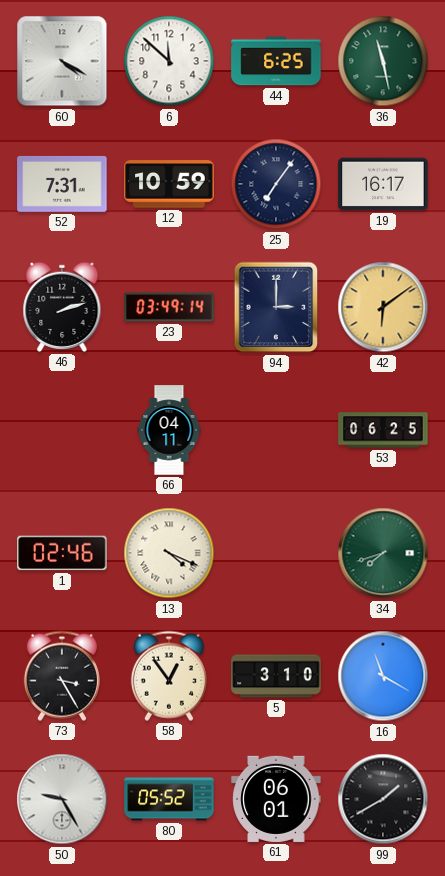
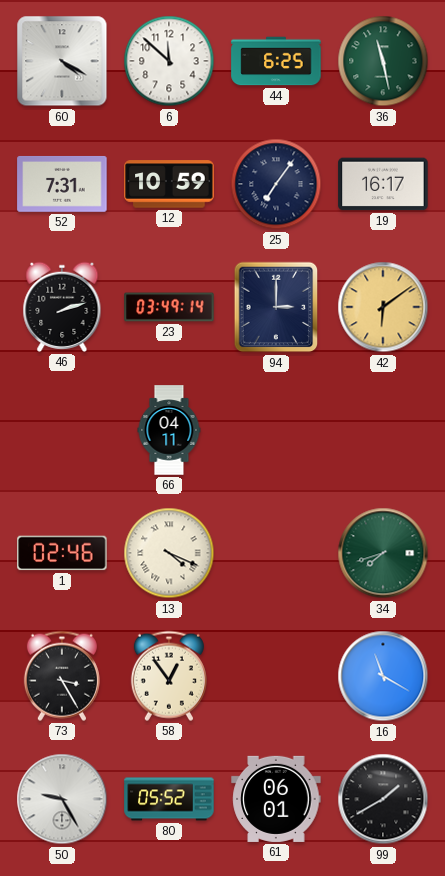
53: 06:25 -> none (383, 430)
5: 3:10 -> none (276, 676)
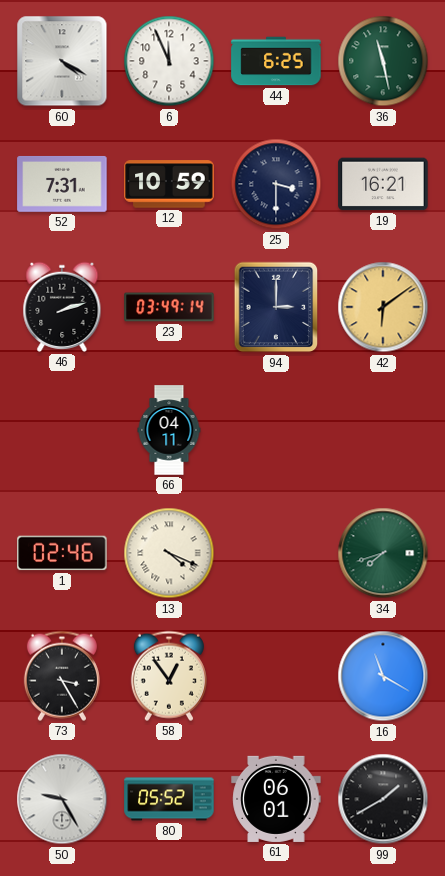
6: 11:52 -> 11:56 (169, 61)
25: 7:06 -> 3:30 (276, 184)
19: 16:17 -> 16:21 (383, 184)
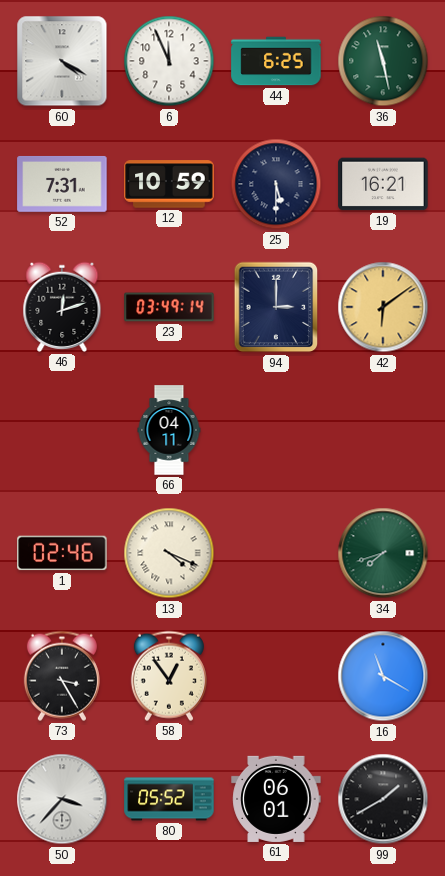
25: 3:30 -> 5:30 (276, 184)
46: 2:12 -> 12:12 (62, 307)
50: 9:25 -> 3:37 (62, 799)
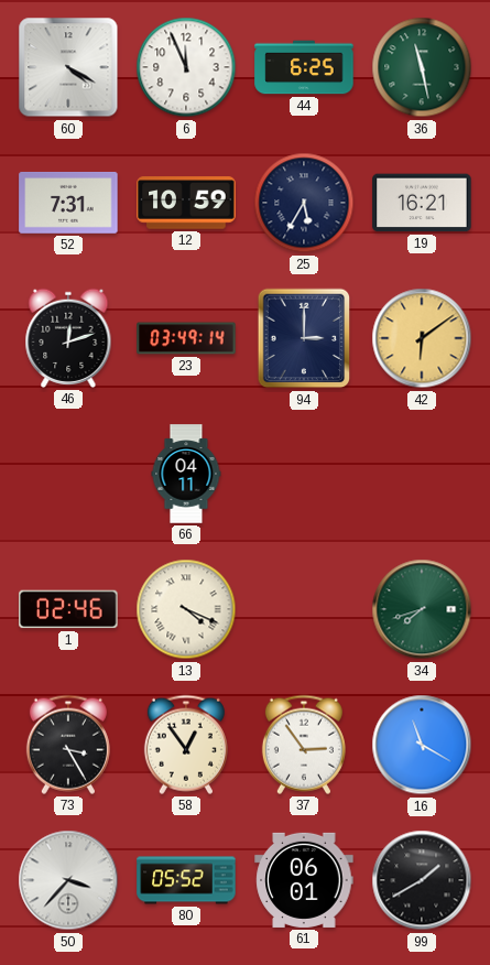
25: 5:30 -> 5:35 (304, 203)
37: none -> 2:54 (304, 745)
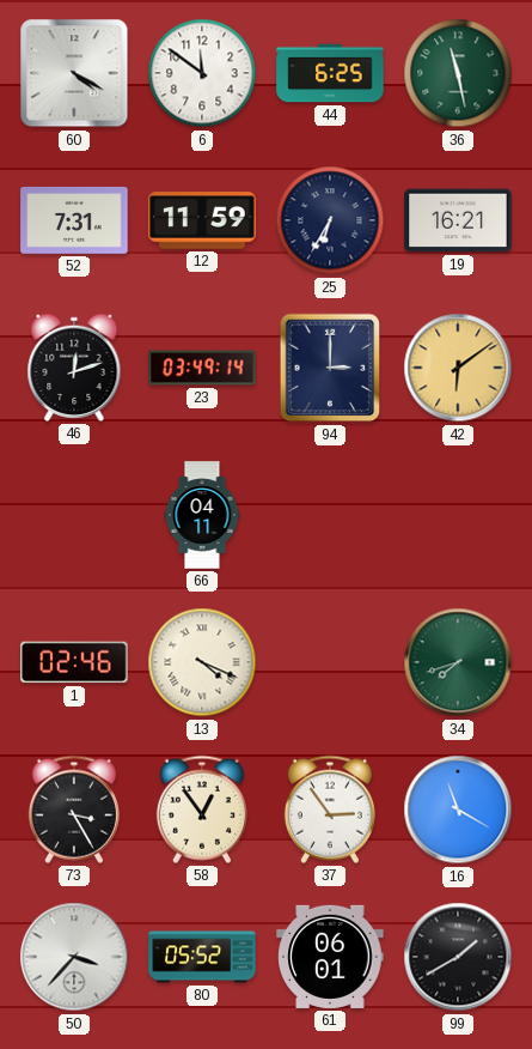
6: 11:56 -> 11:51 (202, 73)
12: 10:59 -> 11:59 (202, 220)
25: 5:35 -> 6:35 (330, 220)
